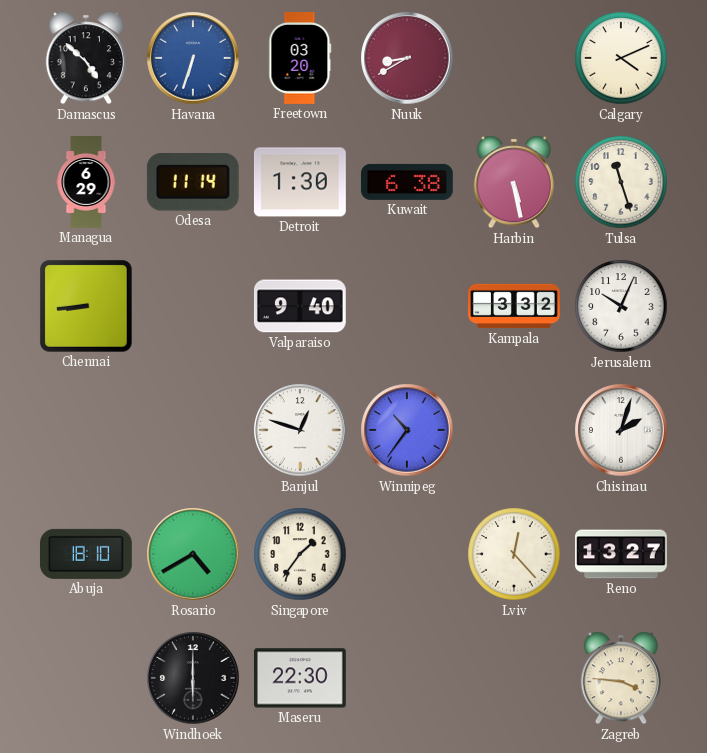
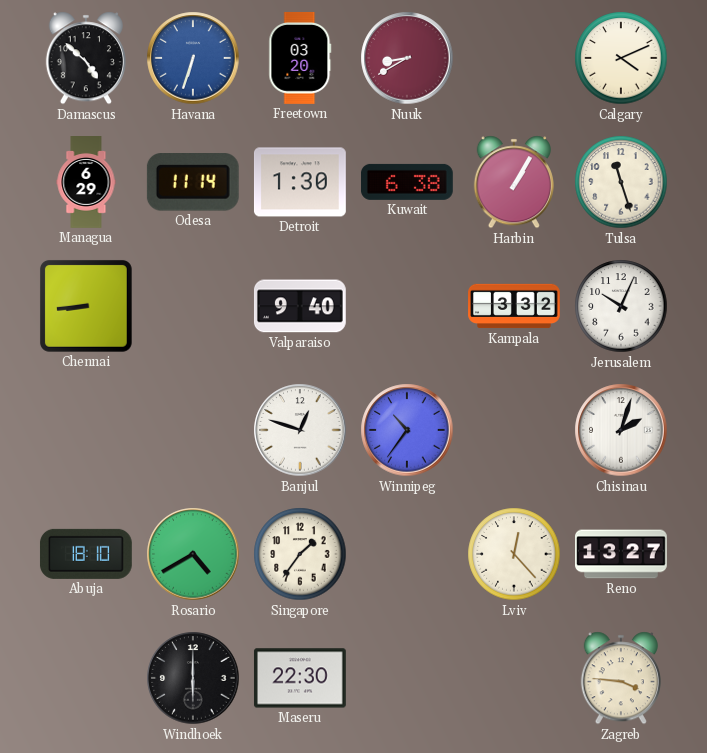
Harbin: 5:28 -> 1:05 (514, 182)
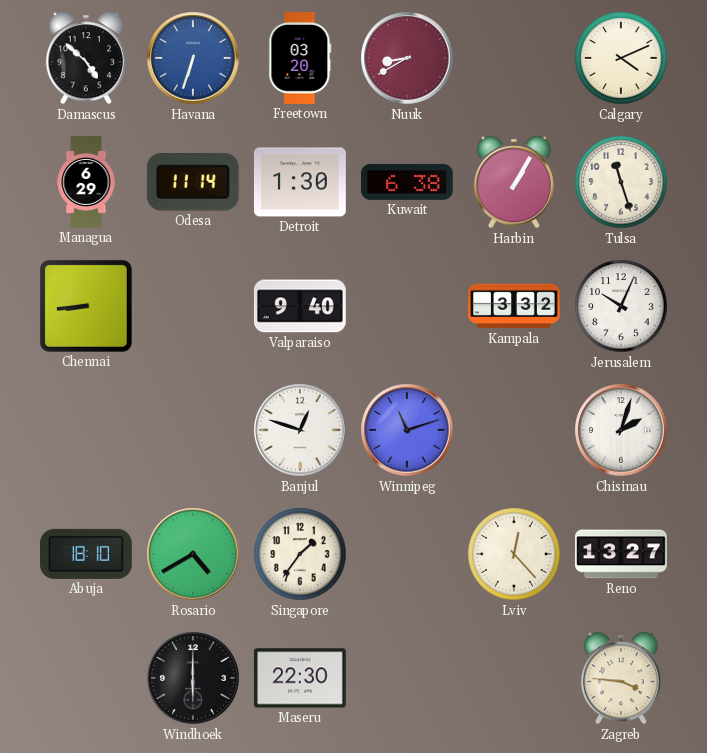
Winnipeg: 10:36 -> 11:12 (407, 430)
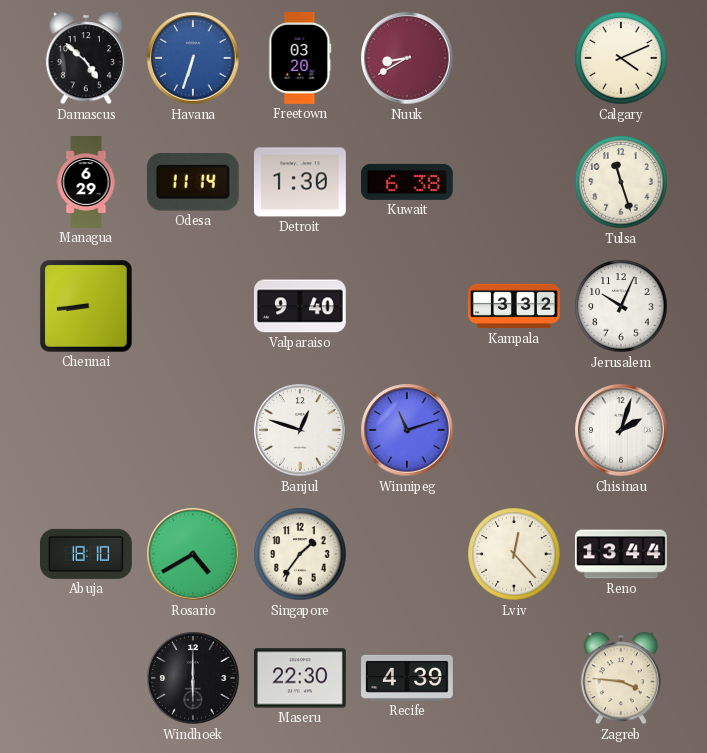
Harbin: 1:05 -> none (514, 182)
Reno: 13:27 -> 13:44 (622, 554)
Recife: none -> 4:39 (408, 678)
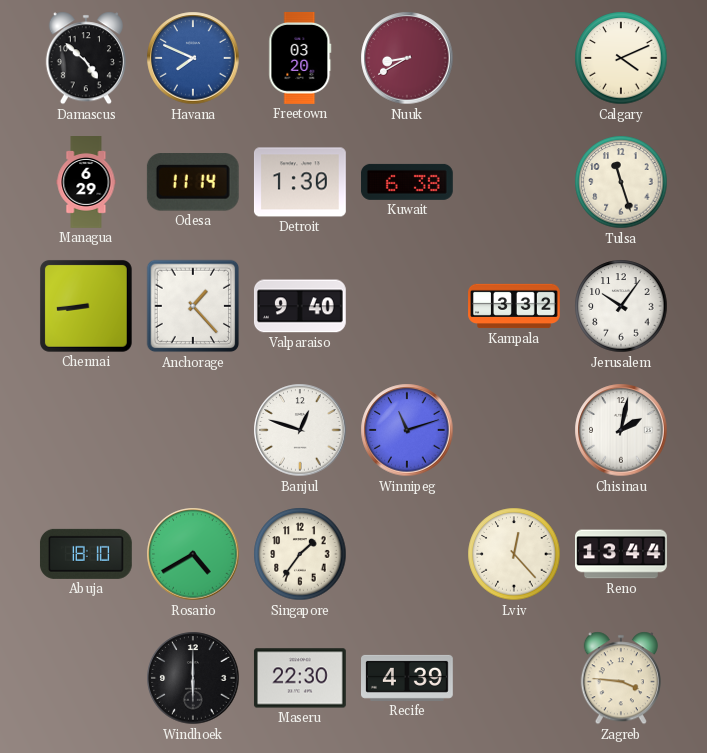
Havana: 6:33 -> 7:49 (193, 58)
Anchorage: none -> 1:23 (193, 306)
Jerusalem: 10:04 -> 10:06 (621, 306)
Chisinau: 2:03 -> 2:02 (621, 430)
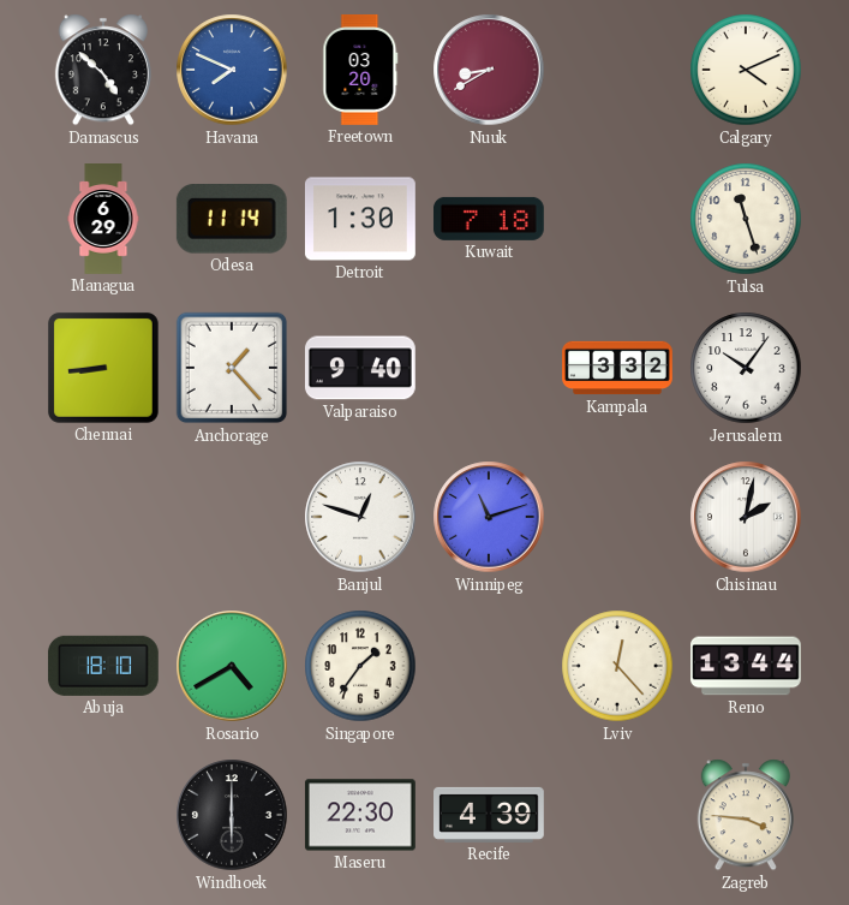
Kuwait: 6:38 -> 7:18 (489, 219)
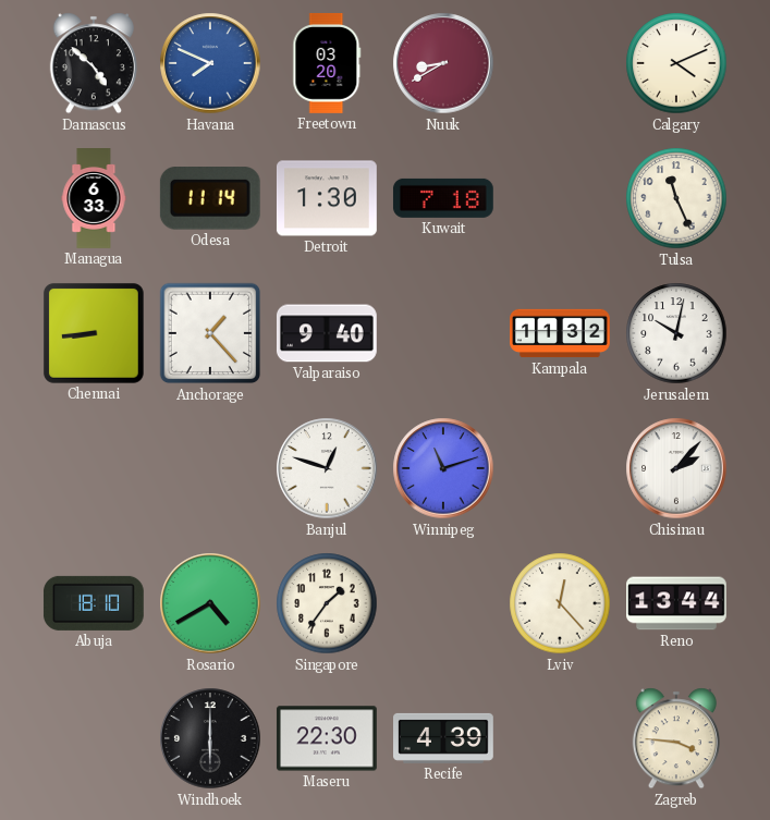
Managua: 6:29 -> 6:33 (94, 198)
Tulsa: 11:27 -> 11:26 (676, 198)
Kampala: 3:32 -> 11:32 (560, 333)
Jerusalem: 10:06 -> 10:02 (676, 333)
Chisinau: 2:02 -> 2:07 (676, 468)
